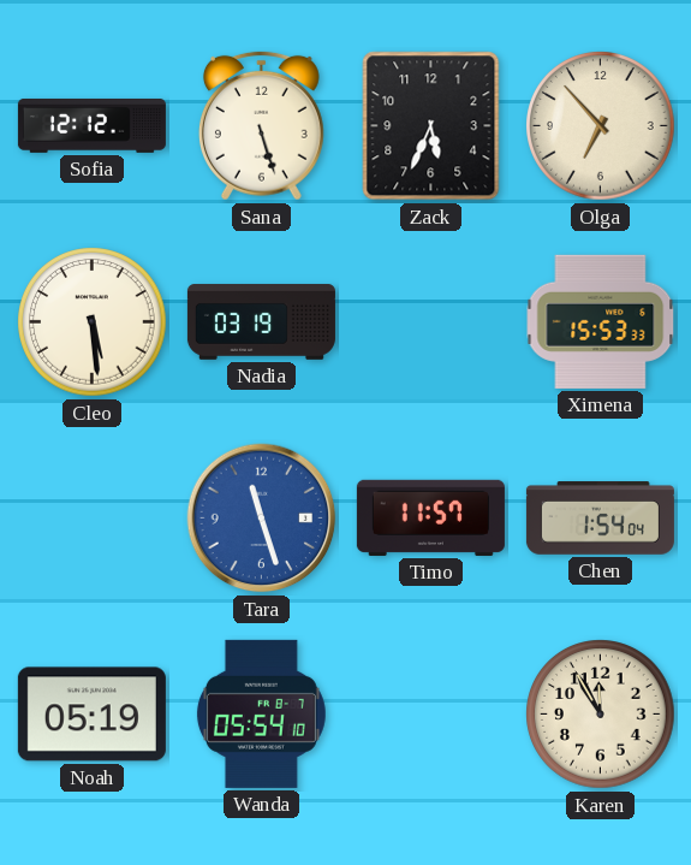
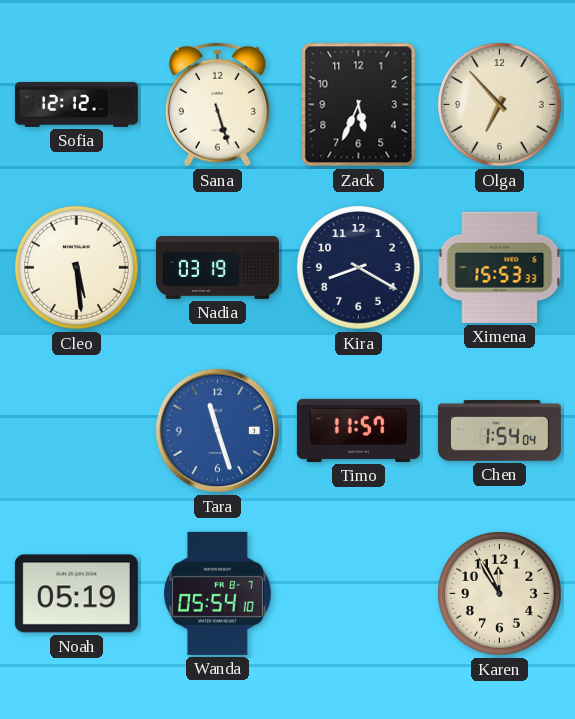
Kira: none -> 8:20 (359, 268)
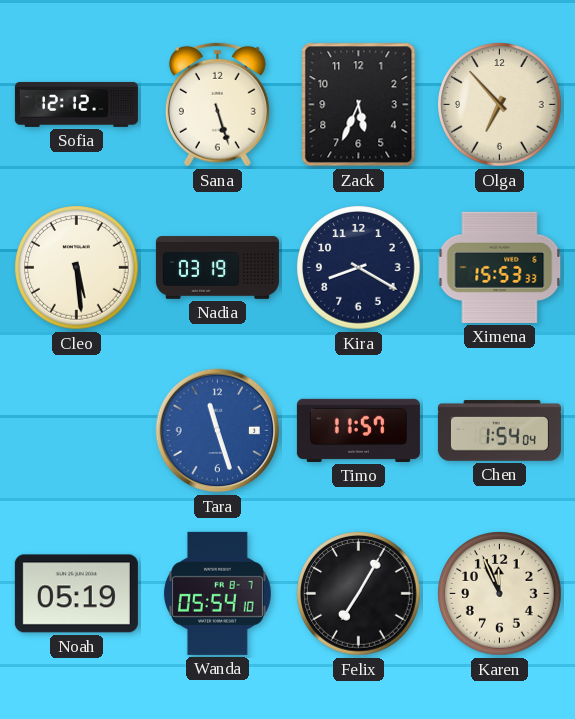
Felix: none -> 7:05 (359, 594)
Karen: 11:55 -> 11:56 (500, 594)
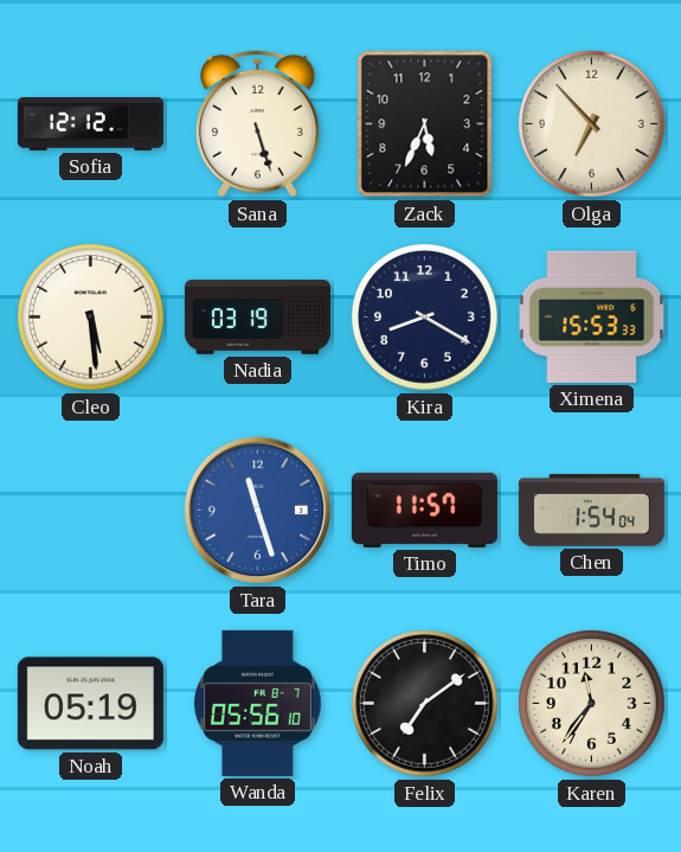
Wanda: 05:54 -> 05:56 (257, 703)
Felix: 7:05 -> 7:09 (425, 704)
Karen: 11:56 -> 11:36 (592, 704)
